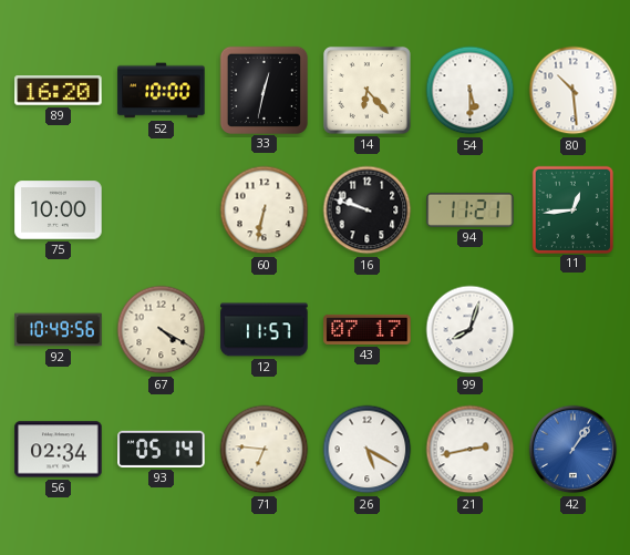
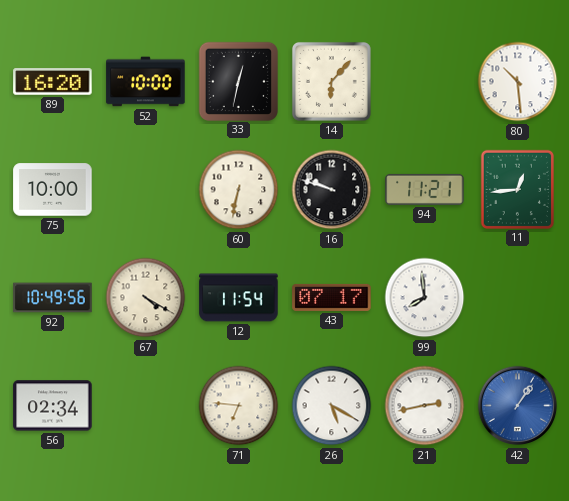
14: 6:23 -> 6:07 (331, 81)
54: 5:30 -> none (471, 91)
12: 11:57 -> 11:54 (239, 298)
99: 8:03 -> 7:59 (425, 298)
93: 05:14 -> none (162, 449)
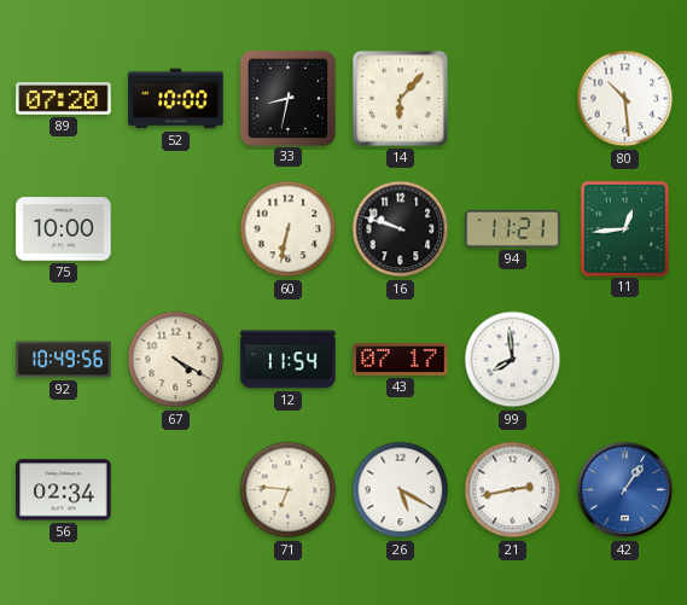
89: 16:20 -> 07:20 (64, 99)
33: 12:32 -> 8:32 (287, 98)
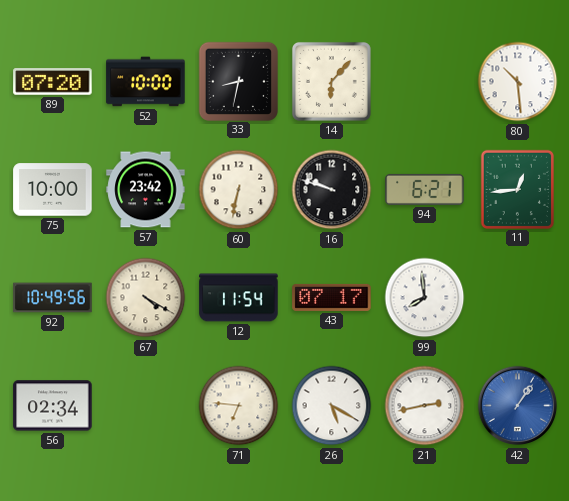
57: none -> 23:42 (146, 190)
94: 11:21 -> 6:21 (425, 189)
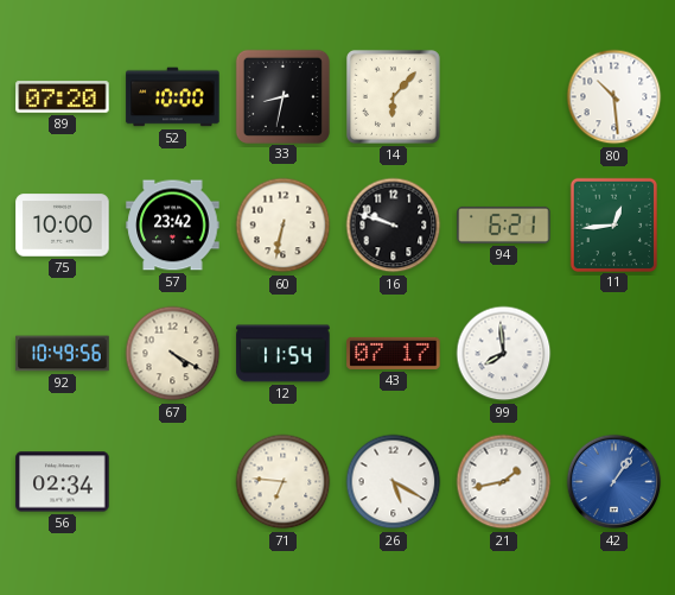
21: 2:43 -> 1:43 (504, 482)
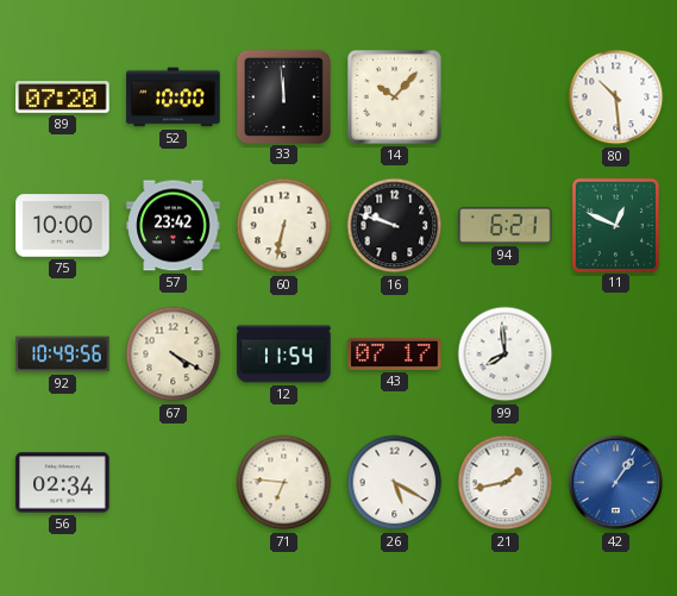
33: 8:32 -> 11:59 (283, 96)
14: 6:07 -> 10:07 (394, 96)
11: 12:44 -> 12:49 (615, 225)
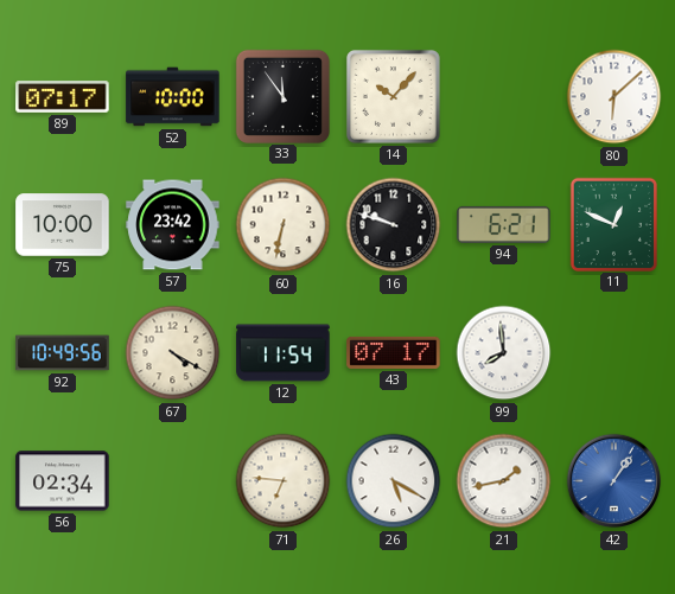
89: 07:20 -> 07:17 (63, 97)
33: 11:59 -> 11:54 (282, 96)
80: 10:29 -> 6:08 (614, 97)
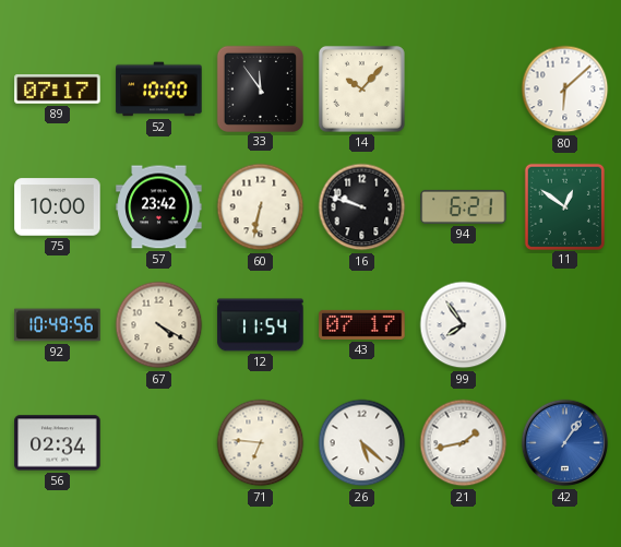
11: 12:49 -> 12:51 (564, 206)
99: 7:59 -> 7:54 (464, 325)
26: 5:20 -> 5:22 (362, 443)
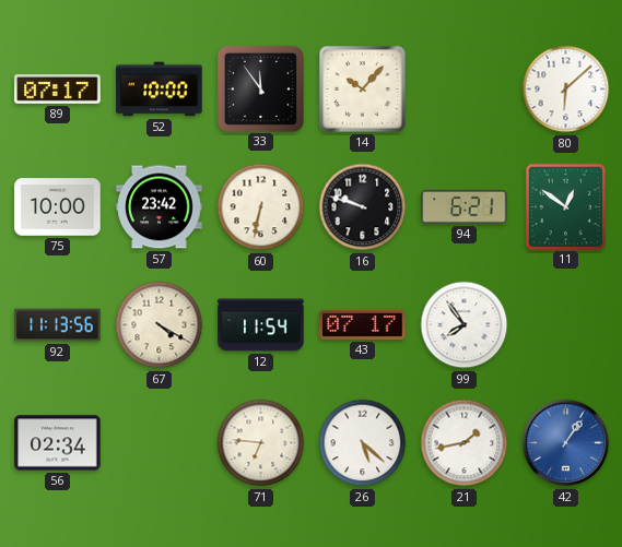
92: 10:49 -> 11:13 (58, 325)
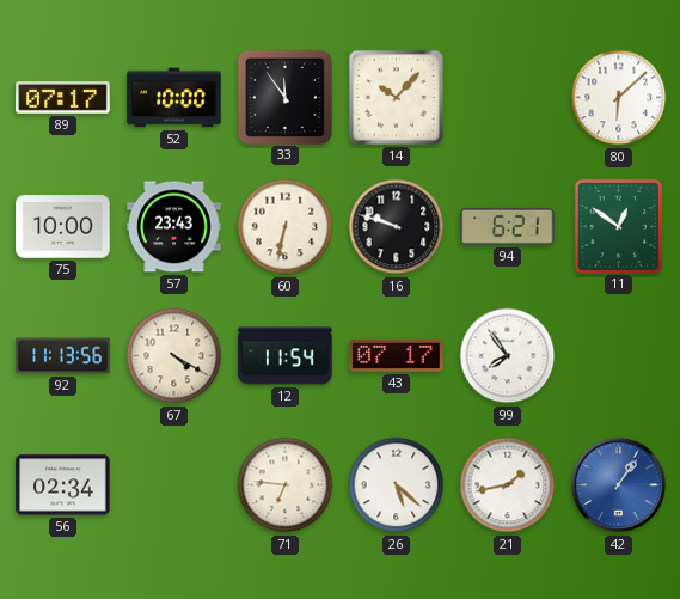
57: 23:42 -> 23:43 (174, 227)
